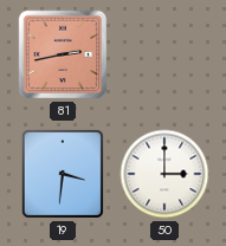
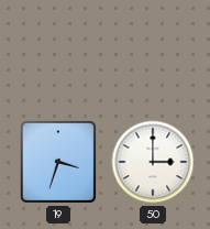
81: 2:43 -> none (63, 54)
19: 3:31 -> 3:33 (58, 162)
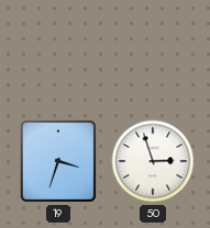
50: 3:00 -> 2:57 (153, 161)
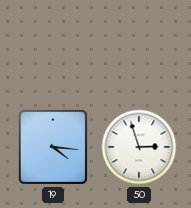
19: 3:33 -> 4:16 (53, 147)
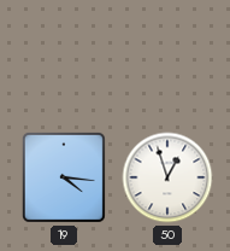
50: 2:57 -> 12:57 (167, 177)
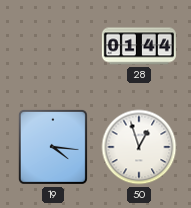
28: none -> 01:44 (139, 46)
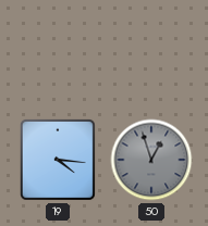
28: 01:44 -> none (139, 46)
50 dial: white -> grey (151, 160)
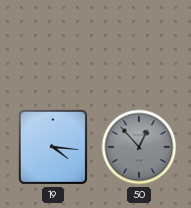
50: 12:57 -> 12:53 (139, 147)
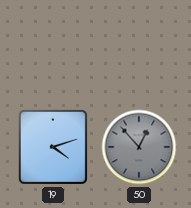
19: 4:16 -> 4:12 (53, 147)
